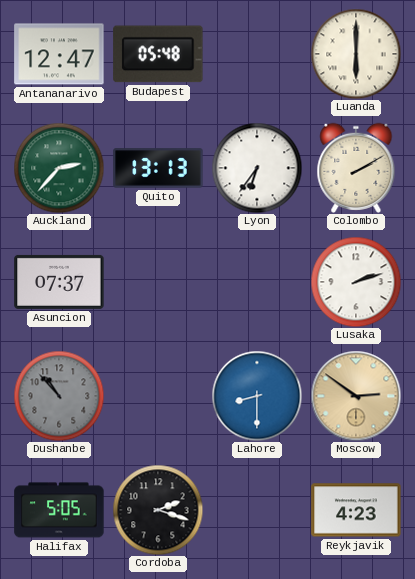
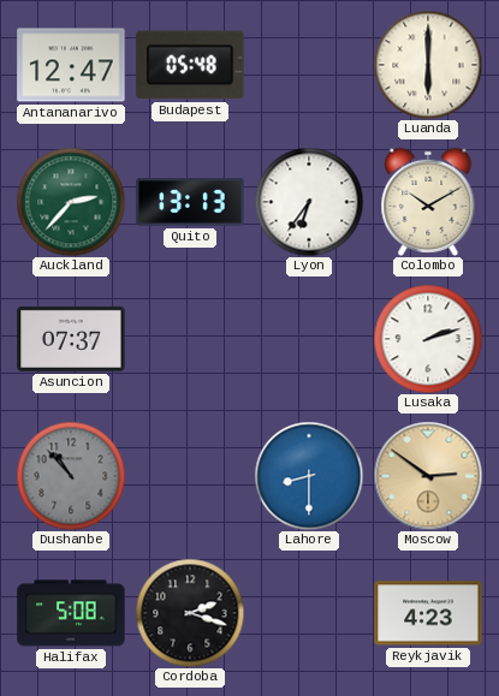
Colombo: 2:10 -> 10:10 (428, 202)
Halifax: 5:05 -> 5:08 (71, 613)
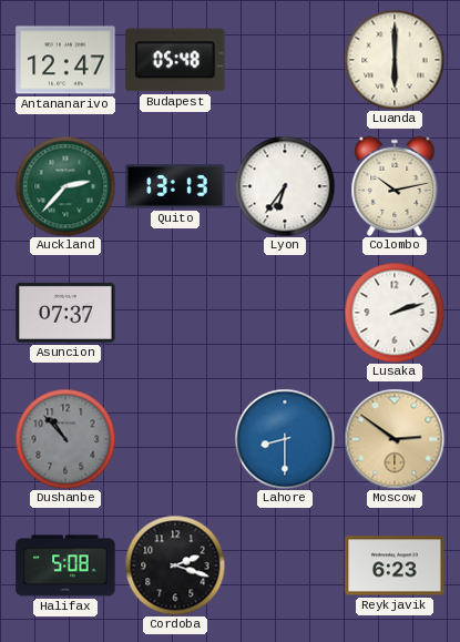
Colombo: 10:10 -> 10:13 (395, 186)
Reykjavik: 4:23 -> 6:23 (395, 565)
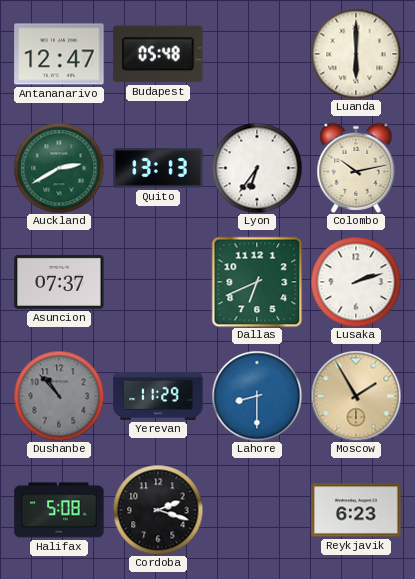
Auckland: 2:37 -> 2:40 (59, 168)
Dallas: none -> 6:41 (257, 282)
Yerevan: none -> 11:29 (158, 396)
Moscow: 2:51 -> 1:55 (356, 396)
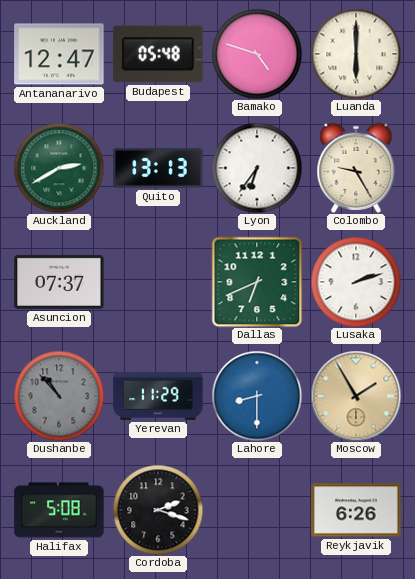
Bamako: none -> 4:48 (257, 54)
Colombo: 10:13 -> 9:25 (356, 168)
Reykjavik: 6:23 -> 6:26 (356, 510)
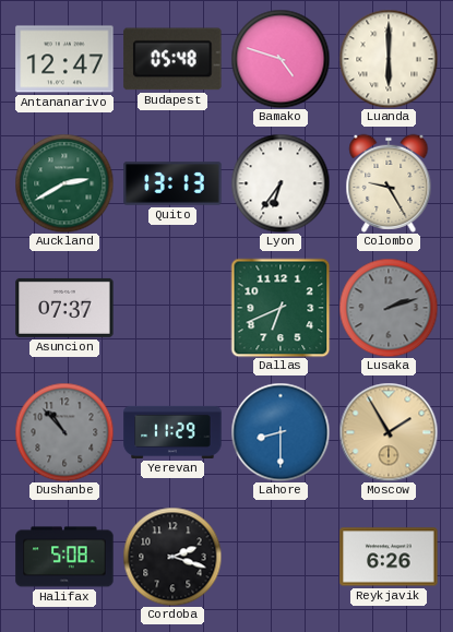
Lusaka dial: white -> grey (389, 308)
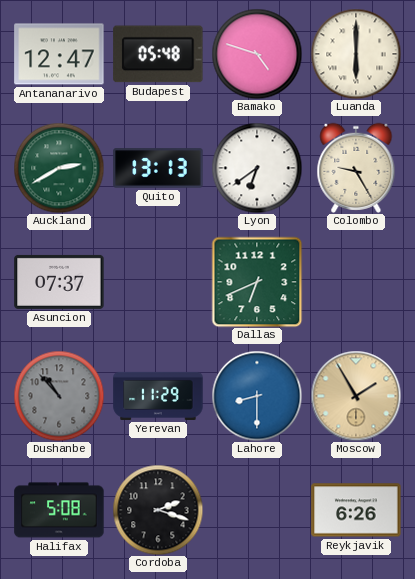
Lyon: 6:36 -> 6:39 (257, 168)
Lusaka: 2:12 -> none (389, 308)
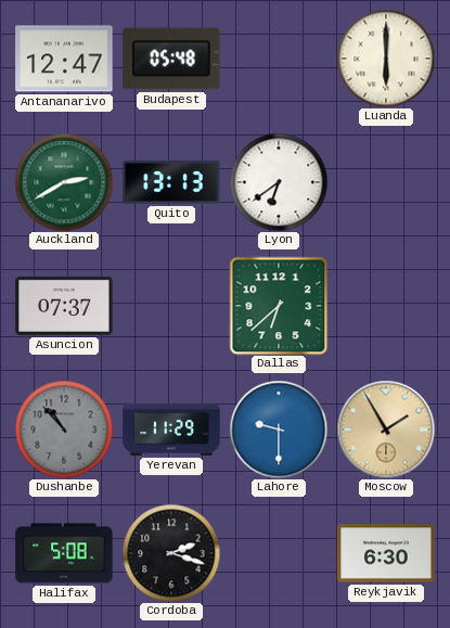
Bamako: 4:48 -> none (257, 54)
Colombo: 9:25 -> none (356, 168)
Dallas: 6:41 -> 6:38 (279, 306)
Lahore: 8:30 -> 9:30 (279, 430)
Reykjavik: 6:26 -> 6:30 (386, 553)
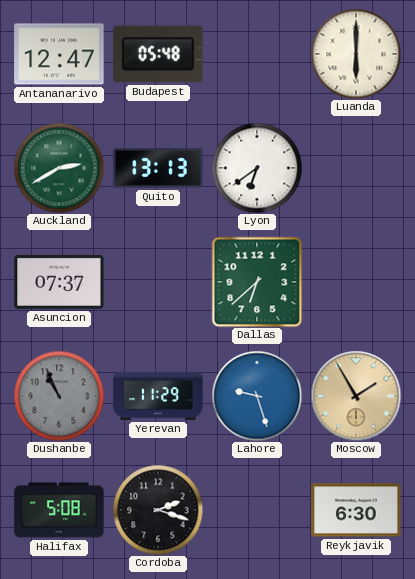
Dushanbe: 10:53 -> 10:56 (59, 396)
Lahore: 9:30 -> 9:27 (257, 396)
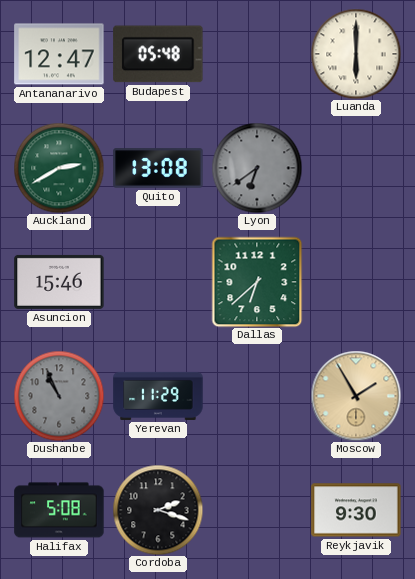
Quito: 13:13 -> 13:08 (158, 168)
Lyon dial: white -> grey (257, 168)
Asuncion: 07:37 -> 15:46 (59, 282)
Lahore: 9:27 -> none (257, 396)
Reykjavik: 6:30 -> 9:30 (356, 510)
